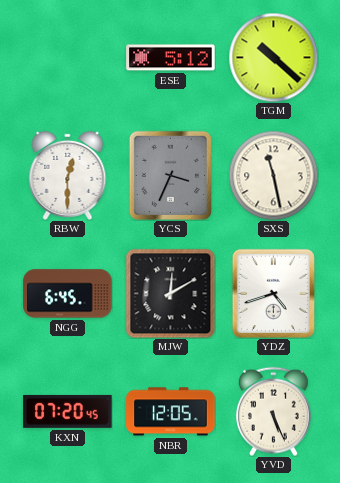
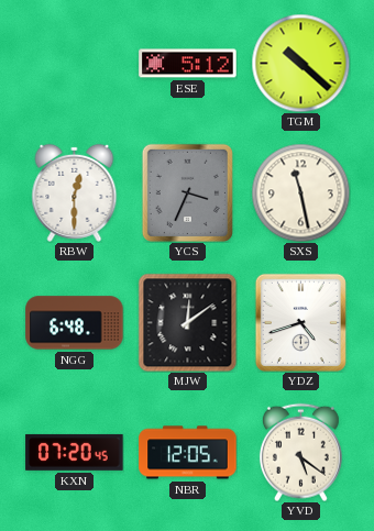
NGG: 6:45 -> 6:48 (75, 323)
MJW: 12:10 -> 12:09 (187, 322)
YVD: 5:26 -> 5:21 (300, 452)
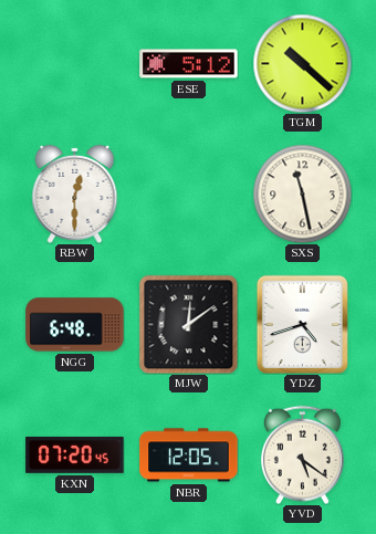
YCS: 3:34 -> none (187, 192)
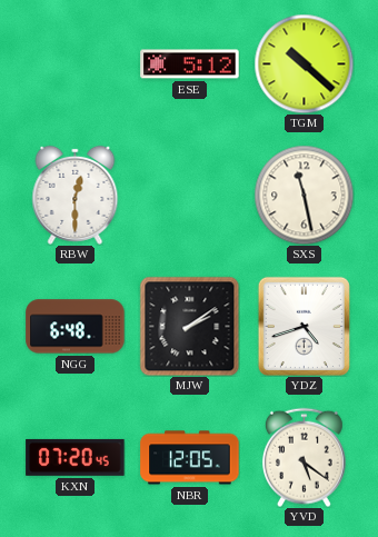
MJW: 12:09 -> 2:09 (189, 326)
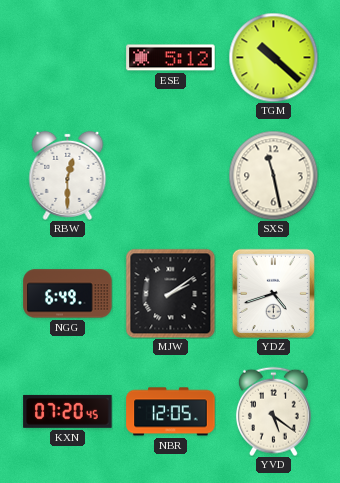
NGG: 6:48 -> 6:49 (68, 294)
